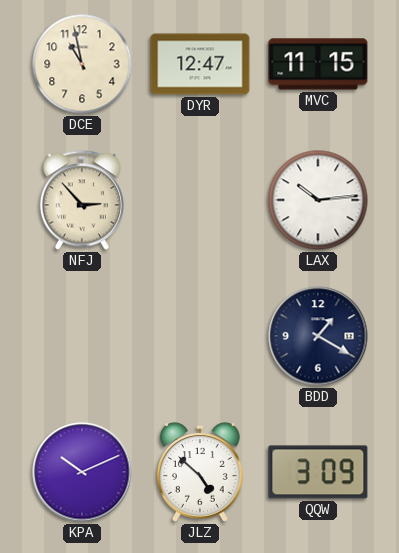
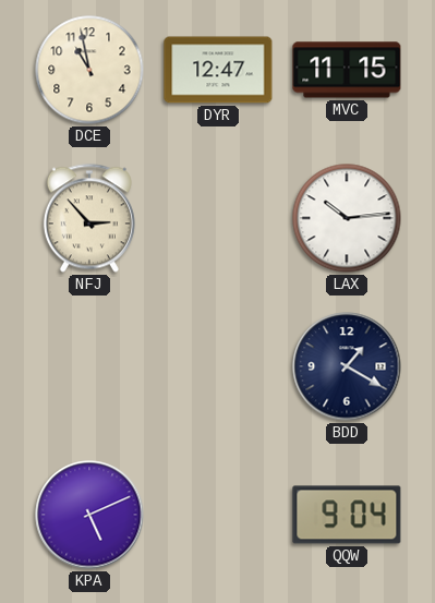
KPA: 10:11 -> 5:11 (89, 515)
JLZ: 4:52 -> none (200, 472)
QQW: 3:09 -> 9:04 (347, 515)
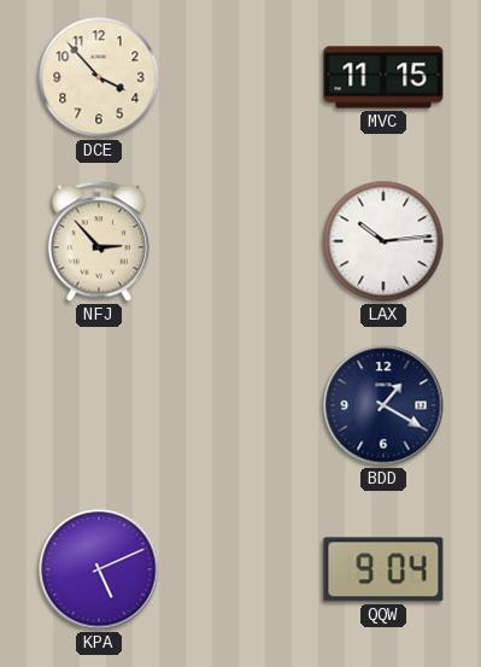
DCE: 10:58 -> 3:53 (99, 77)
DYR: 12:47 -> none (218, 70)
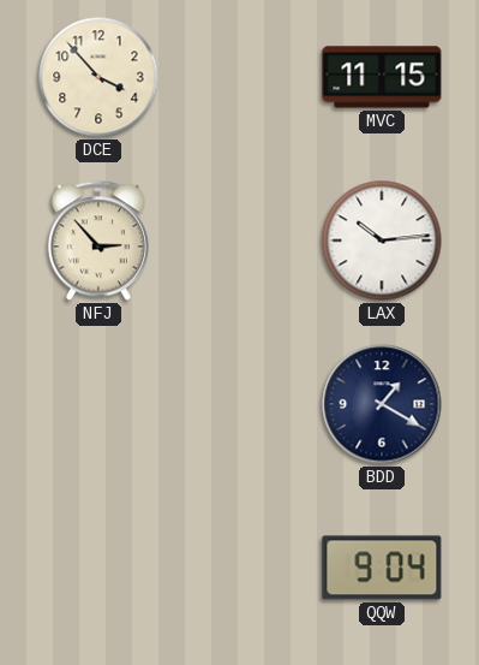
KPA: 5:11 -> none (99, 569)
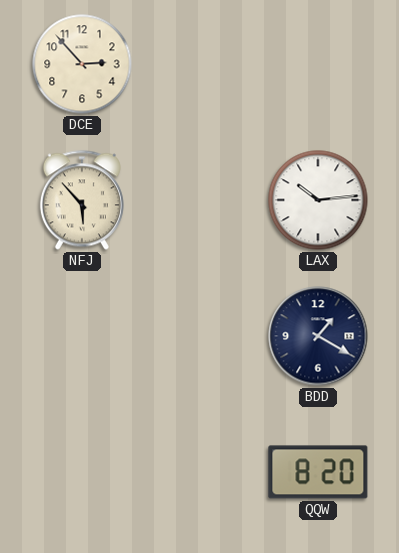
DCE: 3:53 -> 2:53 (82, 64)
MVC: 11:15 -> none (382, 77)
NFJ: 2:53 -> 5:53 (82, 200)
QQW: 9:04 -> 8:20 (318, 472)
